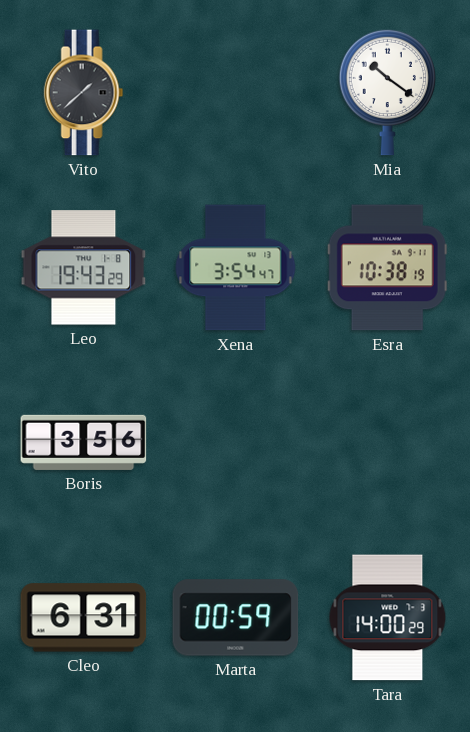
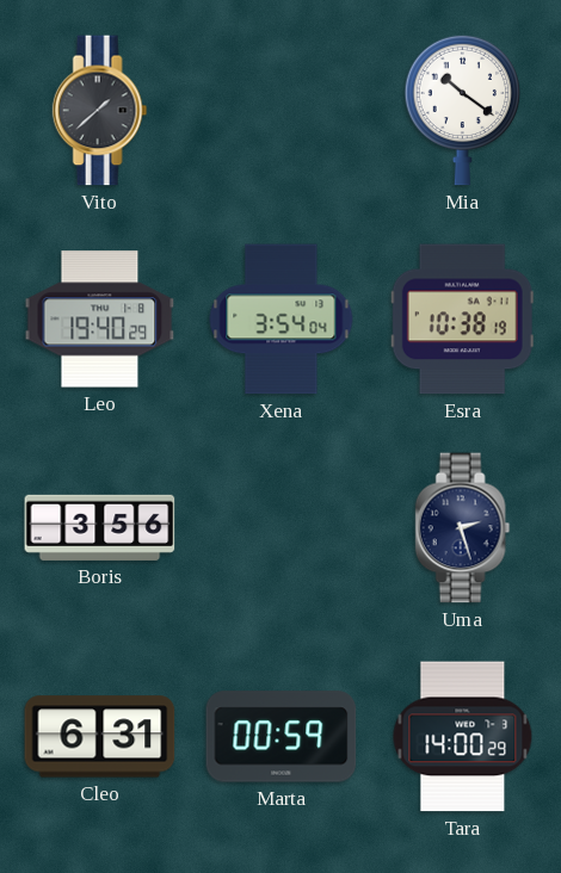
Leo: 19:43 -> 19:40 (100, 320)
Xena: 3:54:47 -> 3:54:04 (282, 320)
Uma: none -> 2:27 (463, 528)
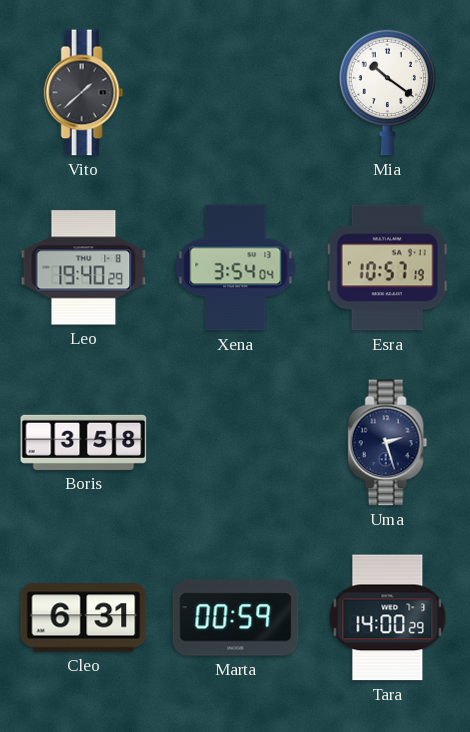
Esra: 10:38 -> 10:57 (387, 268)
Boris: 3:56 -> 3:58 (84, 442)
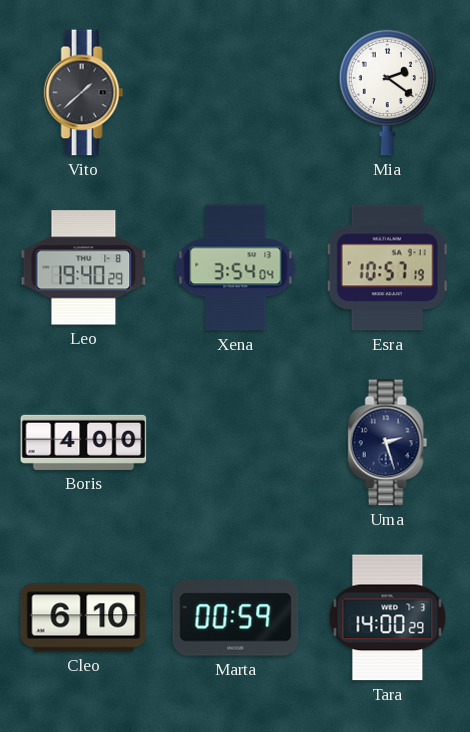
Mia: 10:21 -> 2:21 (387, 92)
Boris: 3:58 -> 4:00 (84, 442)
Cleo: 6:31 -> 6:10 (84, 618)
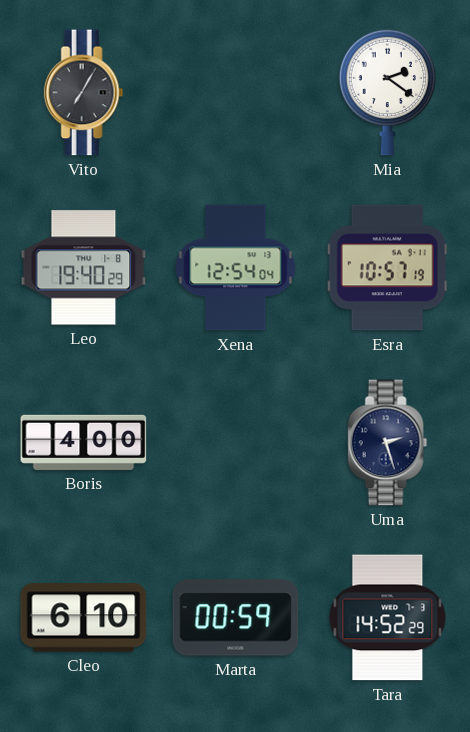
Vito: 1:38 -> 7:05 (84, 93)
Xena: 3:54 -> 12:54 (236, 268)
Tara: 14:00 -> 14:52 (388, 618)
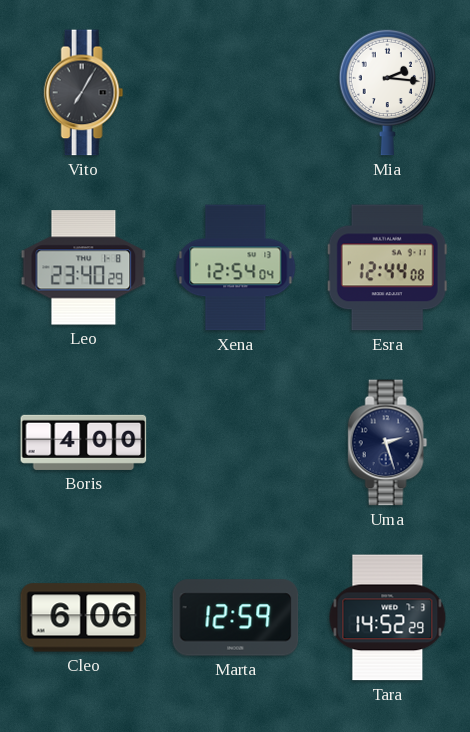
Mia: 2:21 -> 2:16 (387, 92)
Leo: 19:40 -> 23:40 (84, 268)
Esra: 10:57 -> 12:44 (387, 268)
Cleo: 6:10 -> 6:06 (84, 618)
Marta: 00:59 -> 12:59 (236, 618)
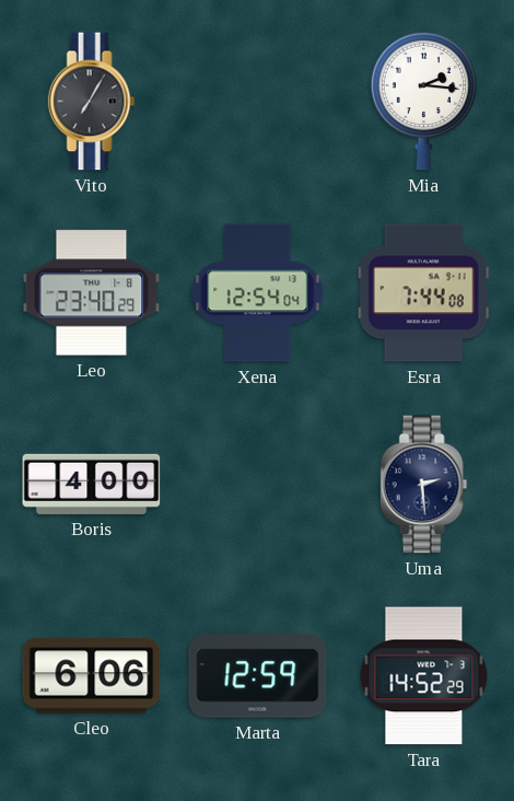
Esra: 12:44 -> 7:44 (423, 293)
Uma: 2:27 -> 2:29 (424, 485)
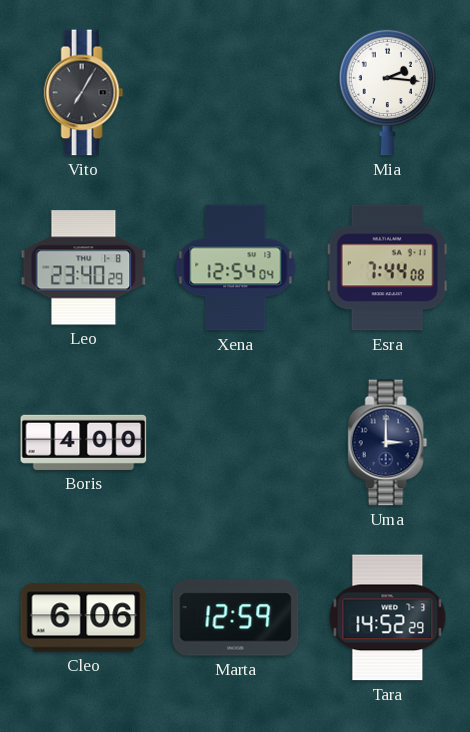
Uma: 2:29 -> 3:00 (388, 443)
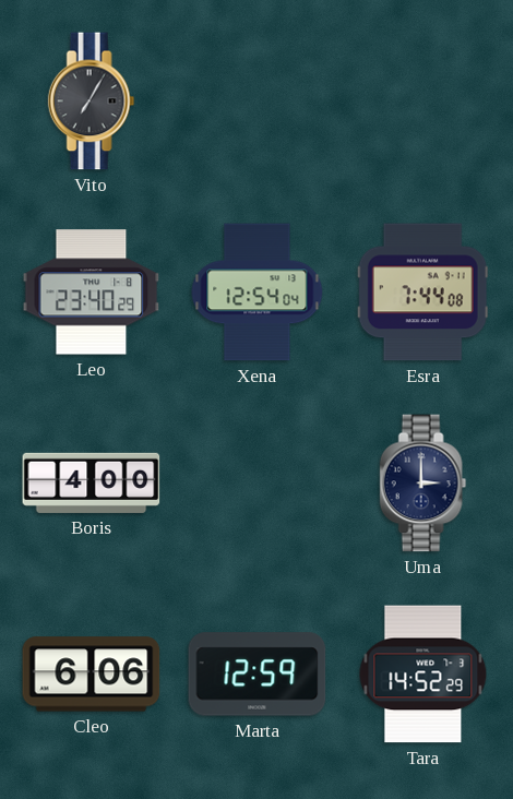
Mia: 2:16 -> none (387, 92)
